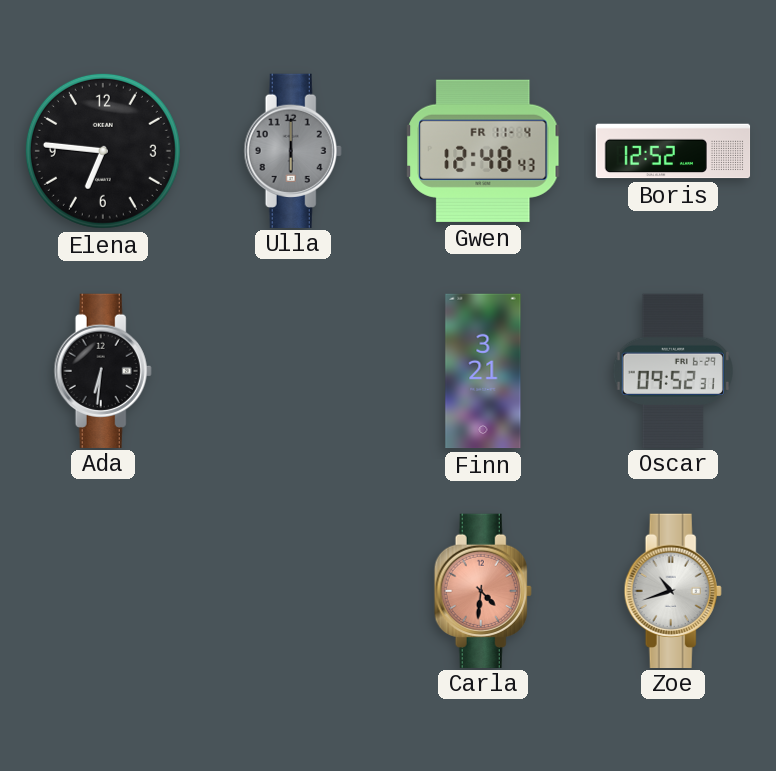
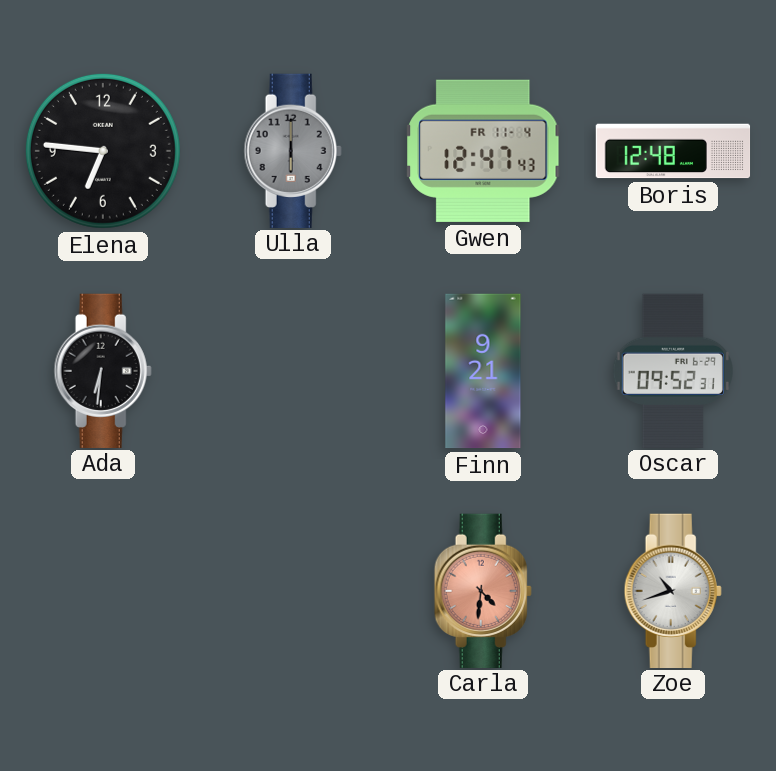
Gwen: 12:48 -> 12:47 (483, 151)
Boris: 12:52 -> 12:48 (673, 151)
Finn: 3:21 -> 9:21 (483, 371)
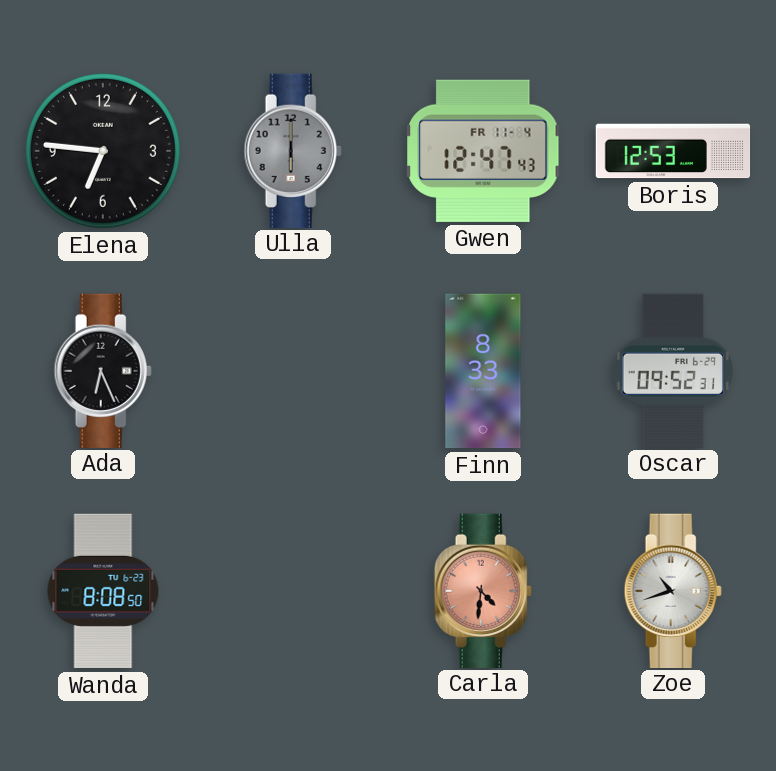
Boris: 12:48 -> 12:53 (673, 151)
Ada: 6:31 -> 6:26 (103, 370)
Finn: 9:21 -> 8:33 (483, 371)
Wanda: none -> 8:08 (103, 591)
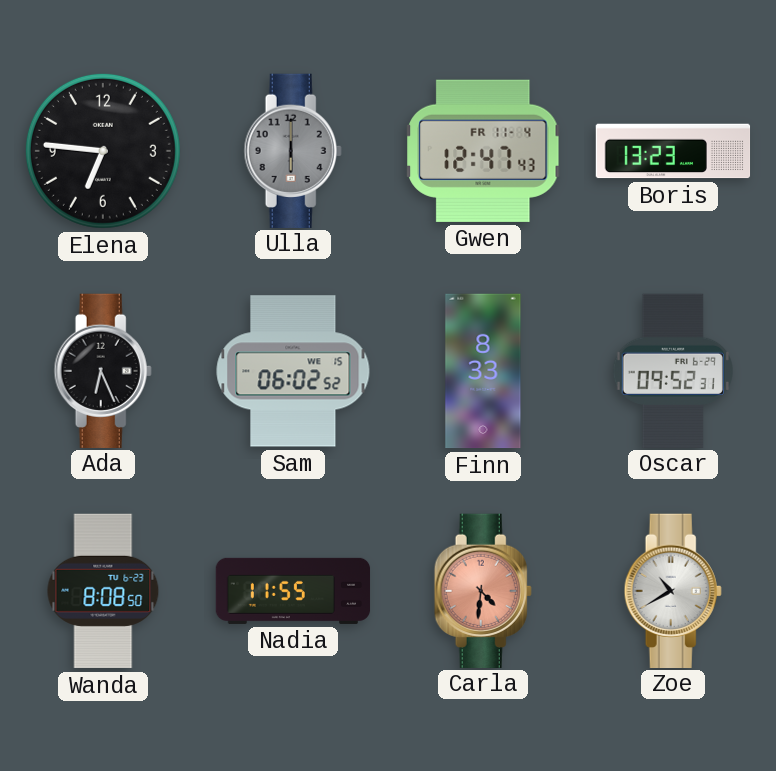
Boris: 12:53 -> 13:23 (673, 151)
Sam: none -> 06:02 (293, 371)
Nadia: none -> 11:55 (293, 591)
Zoe: 10:42 -> 10:40 (673, 590)
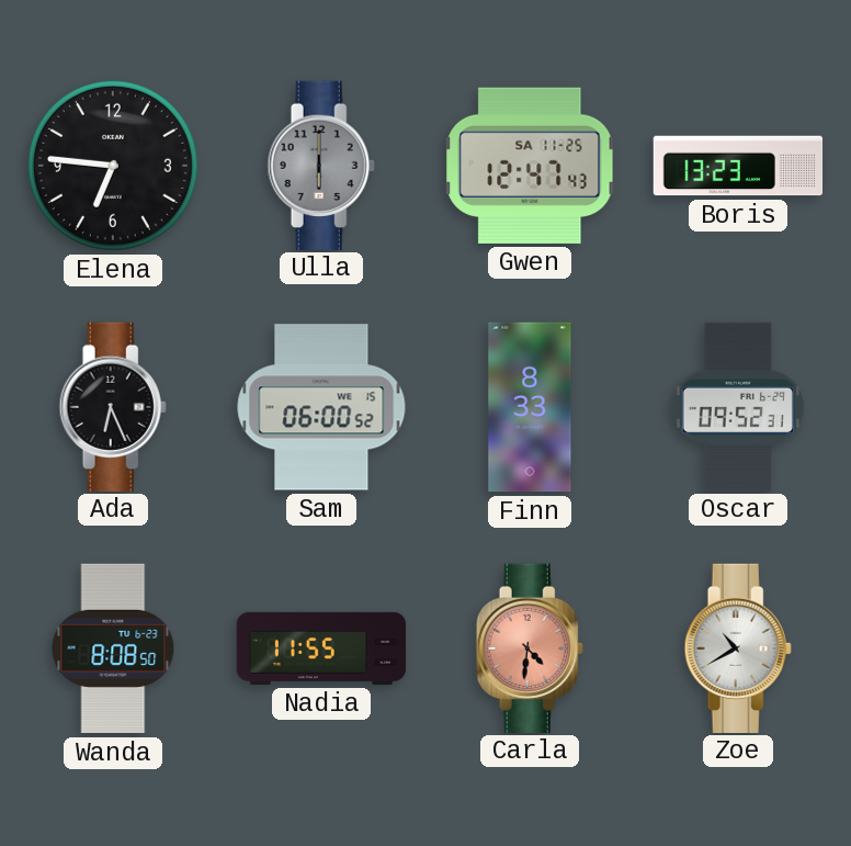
Gwen date: FR 11-4 -> SA 11-25 (530, 166)
Sam: 06:02 -> 06:00 (321, 407)
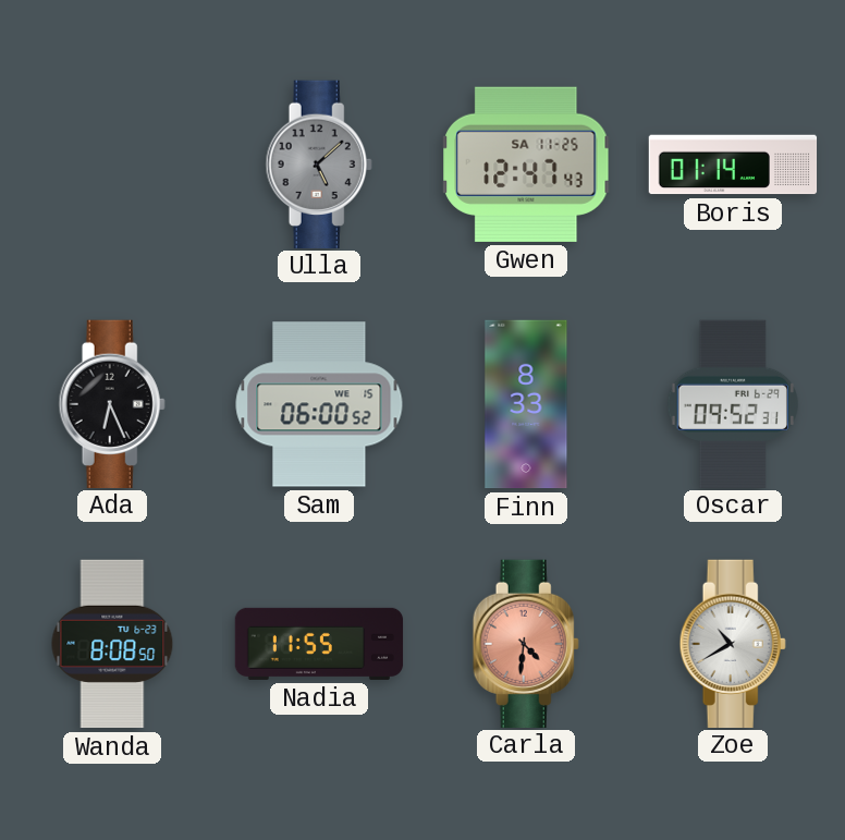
Elena: 6:46 -> none (113, 166)
Ulla: 6:00 -> 5:08 (319, 163)
Boris: 13:23 -> 01:14 (733, 165)
